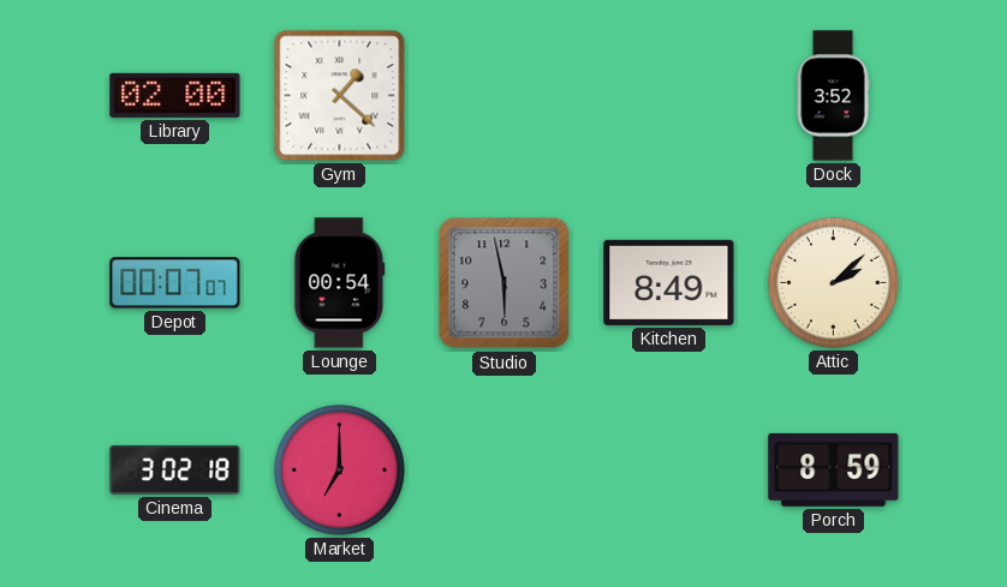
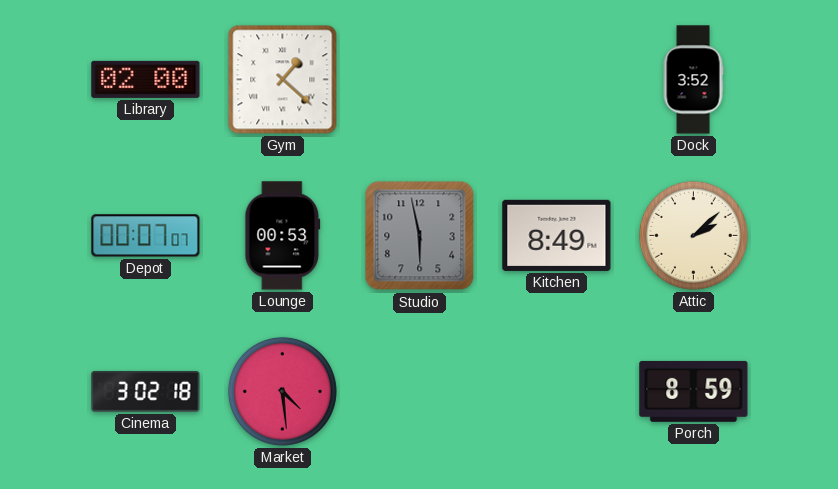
Lounge: 00:54 -> 00:53 (283, 236)
Market: 7:00 -> 4:29 (282, 391)
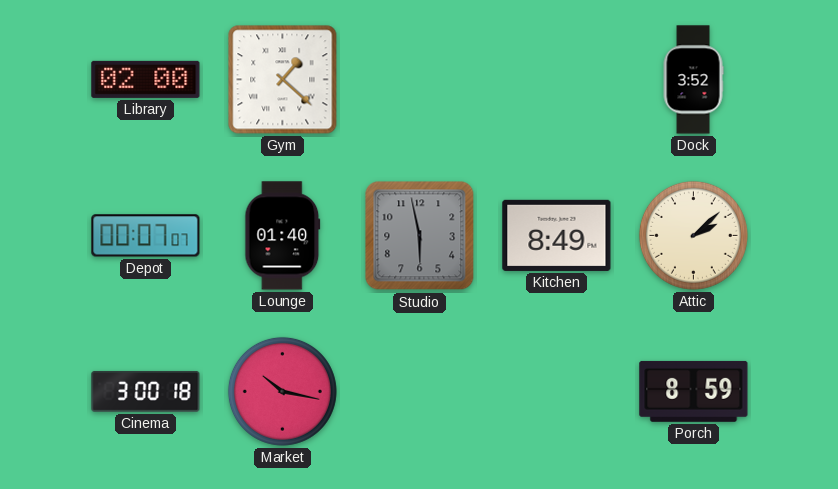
Lounge: 00:53 -> 01:40 (283, 236)
Cinema: 3:02 -> 3:00 (146, 391)
Market: 4:29 -> 10:17 (282, 391)
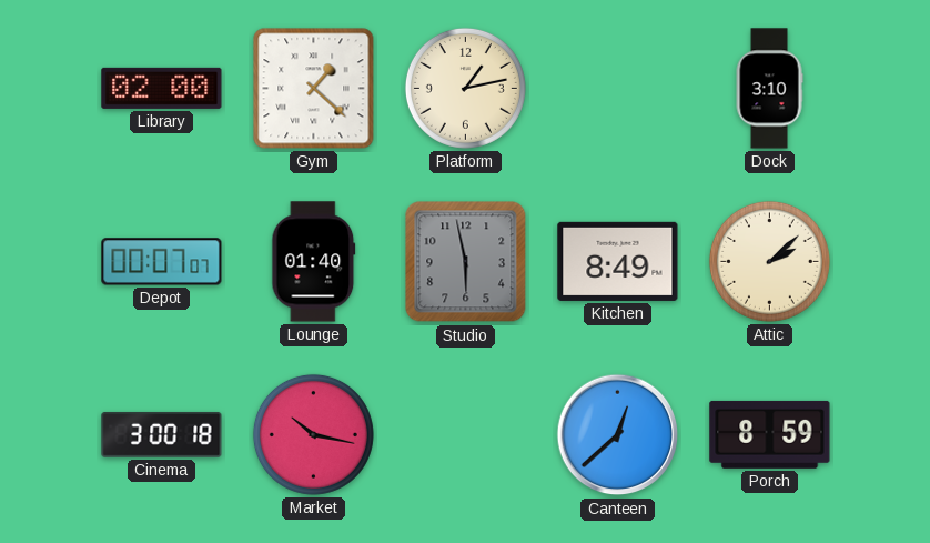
Platform: none -> 1:13 (465, 88)
Dock: 3:52 -> 3:10 (769, 89)
Canteen: none -> 12:38 (618, 435)
